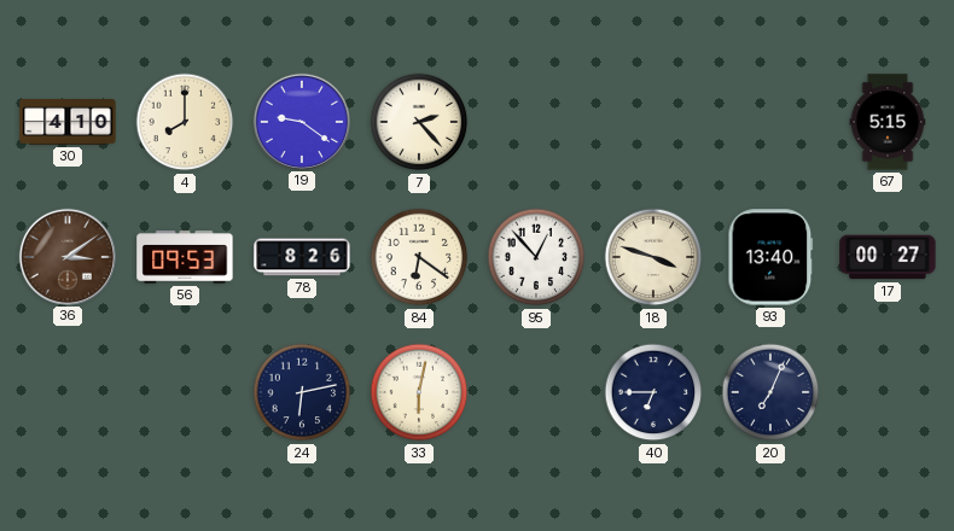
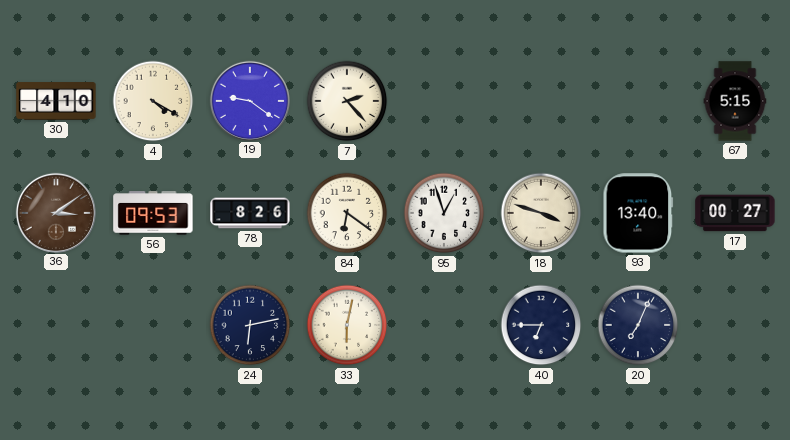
4: 8:00 -> 4:20 (153, 101)
95: 12:53 -> 12:57 (444, 213)
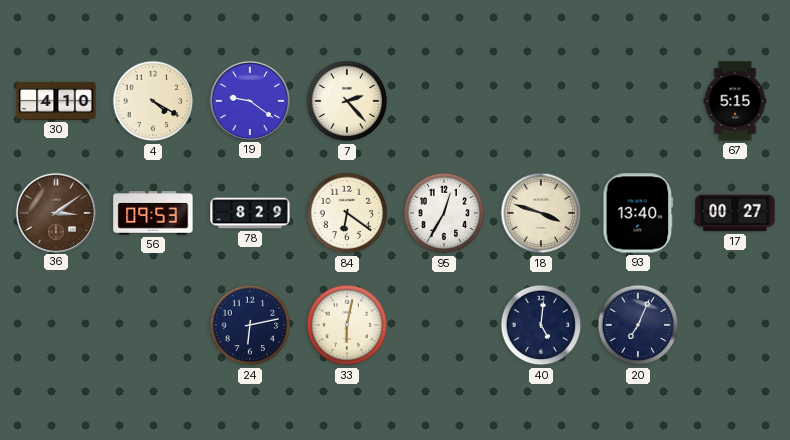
78: 8:26 -> 8:29 (250, 213)
95: 12:57 -> 12:35 (444, 213)
40: 6:45 -> 5:01 (541, 325)
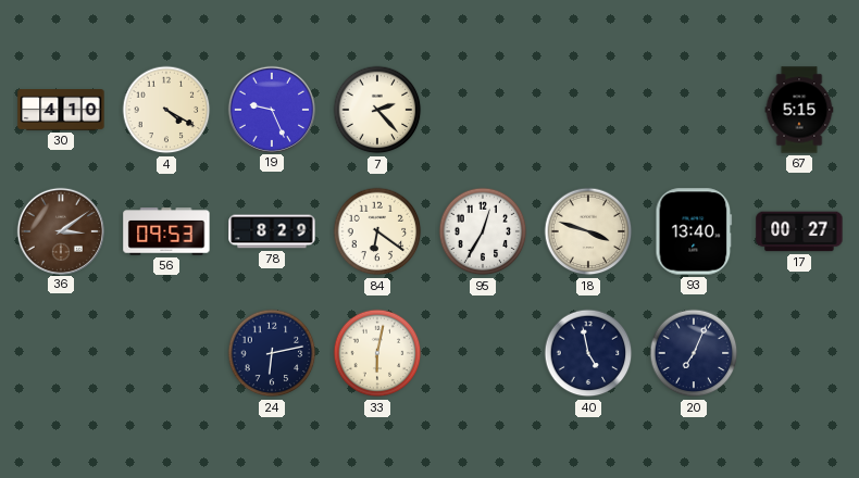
19: 9:21 -> 9:26 (271, 109)
40: 5:01 -> 4:58 (588, 353)
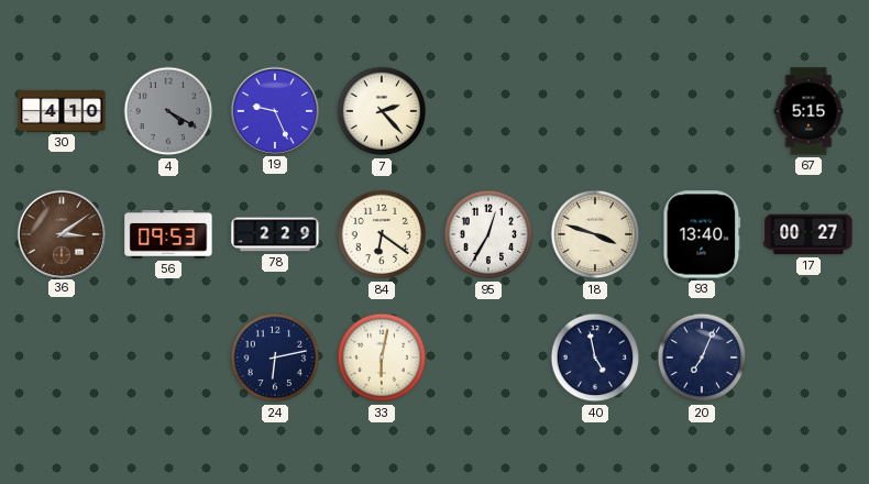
4 dial: cream -> grey (168, 111)
78: 8:29 -> 2:29 (275, 234)
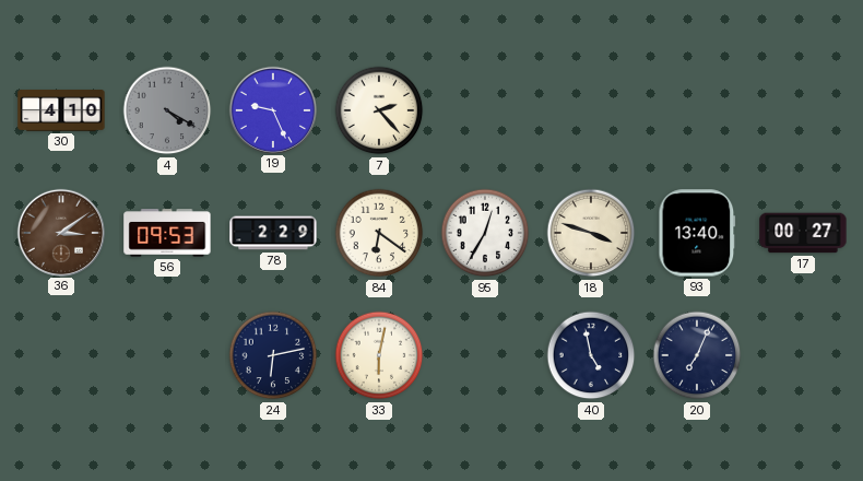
67: 5:15 -> none (809, 111)
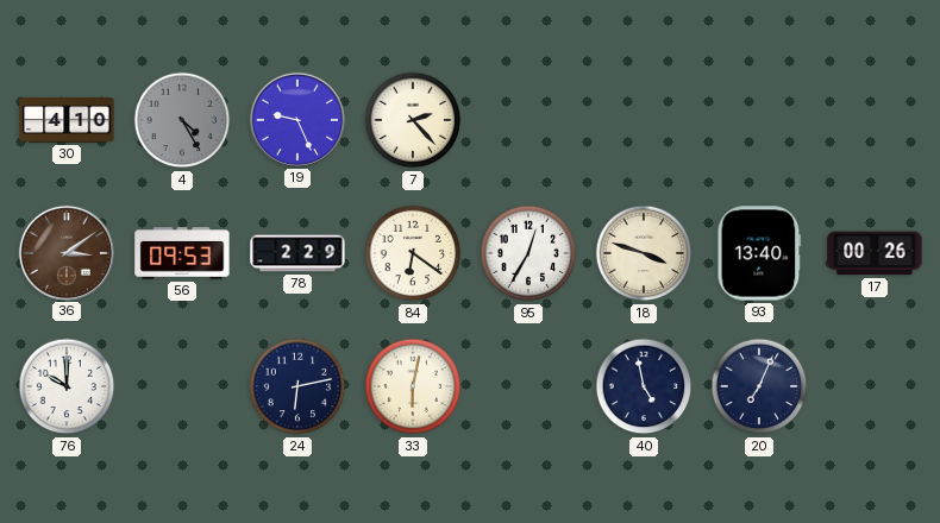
4: 4:20 -> 4:25 (182, 120)
17: 00:27 -> 00:26 (875, 253)
76: none -> 10:00 (67, 386)
